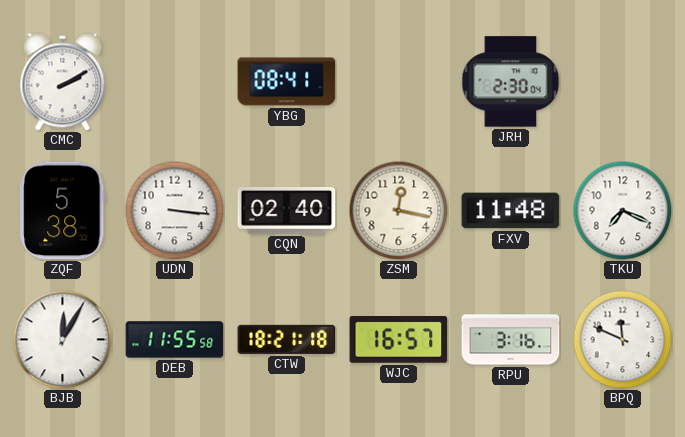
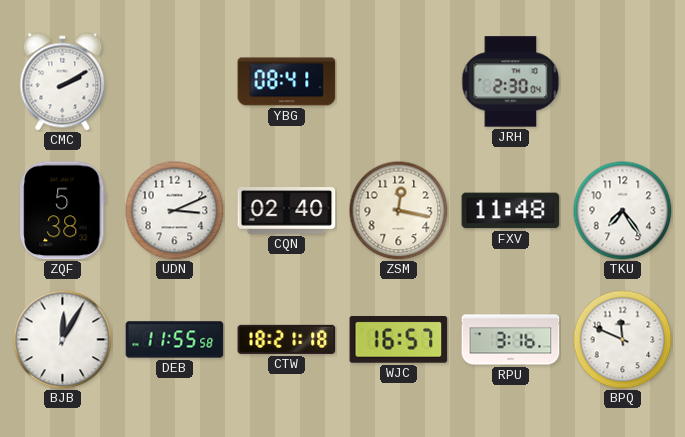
UDN: 3:16 -> 3:11 (175, 211)
TKU: 7:19 -> 7:24 (623, 211)
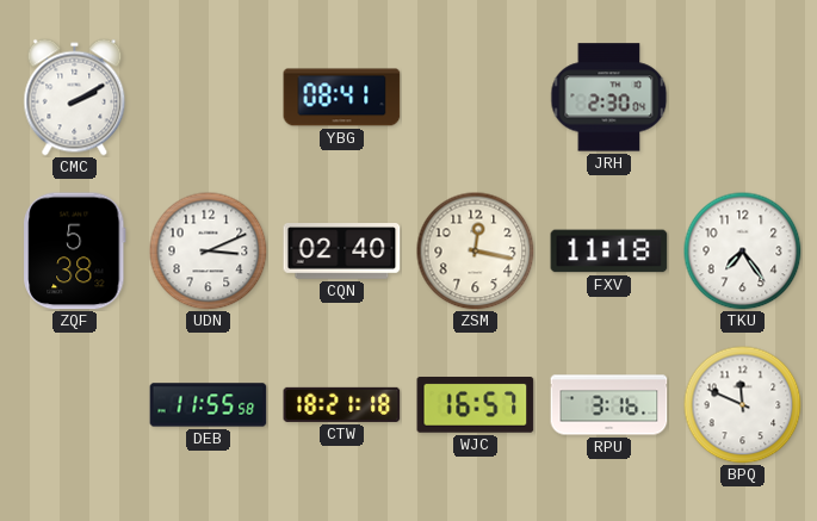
FXV: 11:48 -> 11:18 (609, 252)
BJB: 12:05 -> none (63, 340)
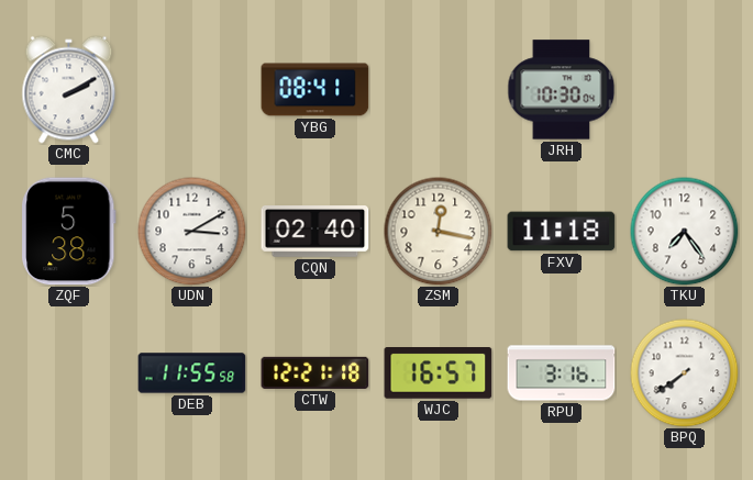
JRH: 2:30 -> 10:30 (562, 90)
UDN: 3:11 -> 3:10 (192, 232)
CTW: 18:21 -> 12:21 (315, 372)
BPQ: 11:49 -> 7:39 (685, 373)
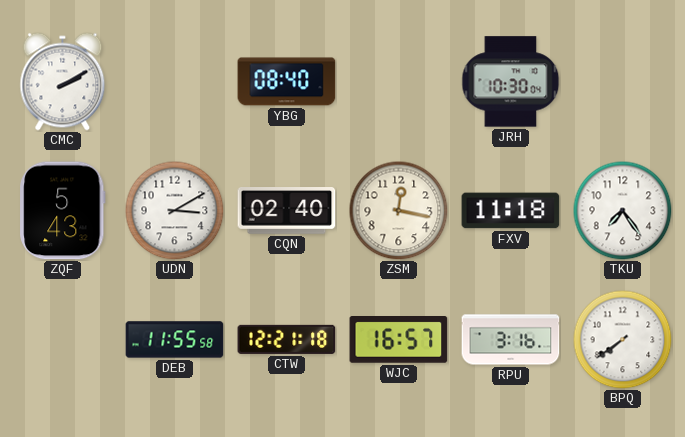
YBG: 08:41 -> 08:40 (287, 82)
ZQF: 5:38 -> 5:43 (63, 211)
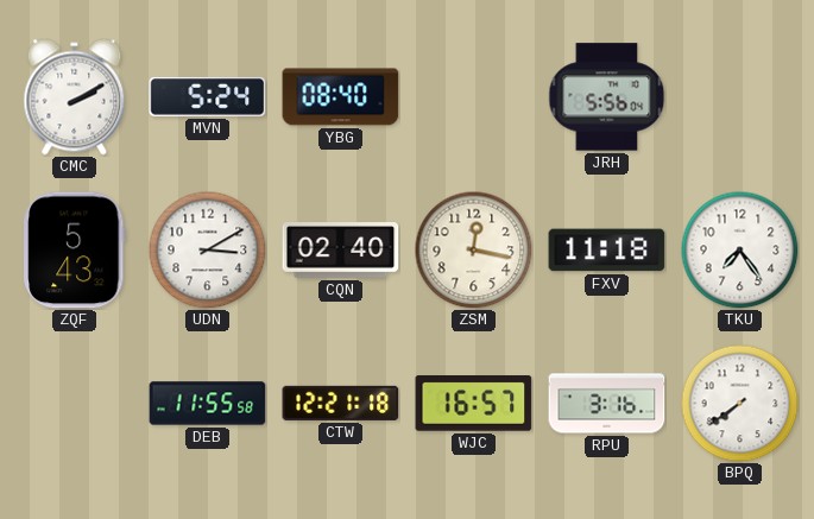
MVN: none -> 5:24 (208, 97)
JRH: 10:30 -> 5:56 (607, 97)
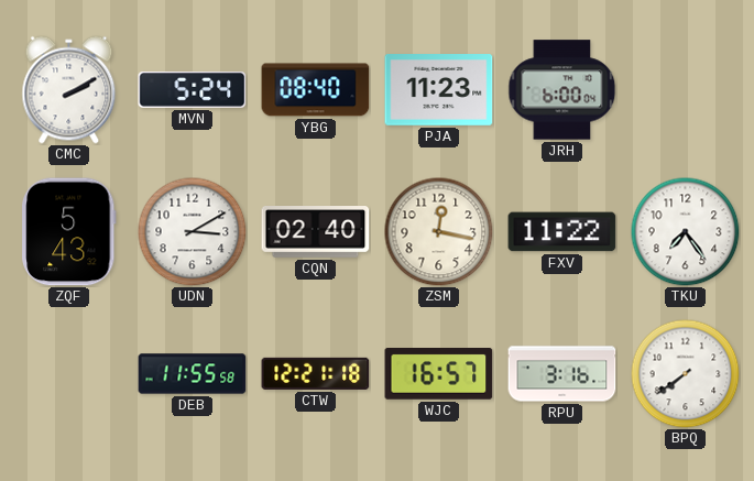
PJA: none -> 11:23 (439, 90)
JRH: 5:56 -> 6:00 (562, 90)
FXV: 11:18 -> 11:22 (562, 232)
